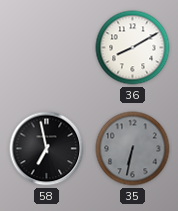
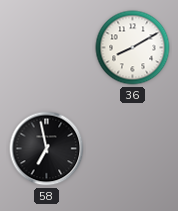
35: 6:32 -> none (133, 149)
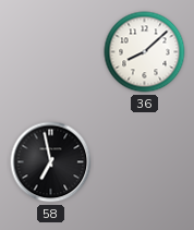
36: 8:10 -> 8:08 (145, 52)
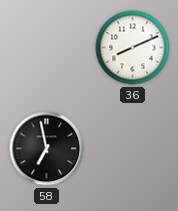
36: 8:08 -> 8:11 (133, 48)
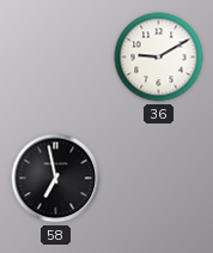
36: 8:11 -> 9:10 (159, 58)
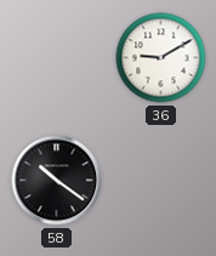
58: 6:58 -> 10:21 (57, 181)
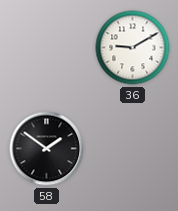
58: 10:21 -> 1:51 (47, 149)
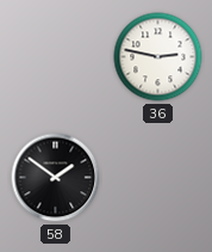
36: 9:10 -> 2:47 (158, 57)
